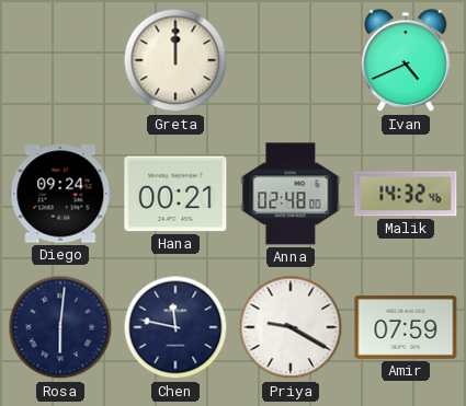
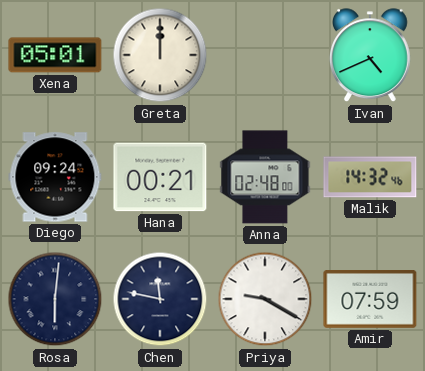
Xena: none -> 05:01 (55, 55)
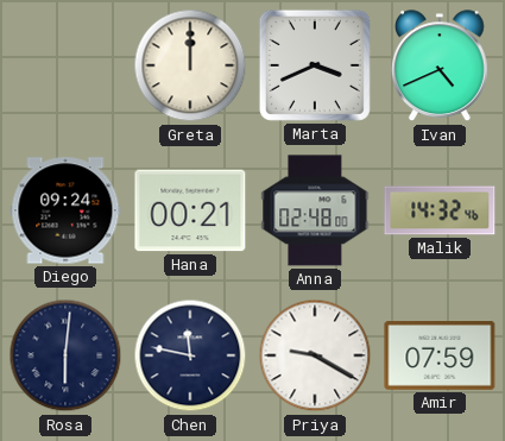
Xena: 05:01 -> none (55, 55)
Marta: none -> 3:41 (315, 65)
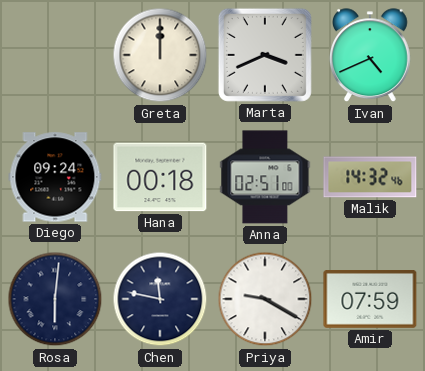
Hana: 00:21 -> 00:18 (160, 177)
Anna: 02:48 -> 02:51 (265, 177)
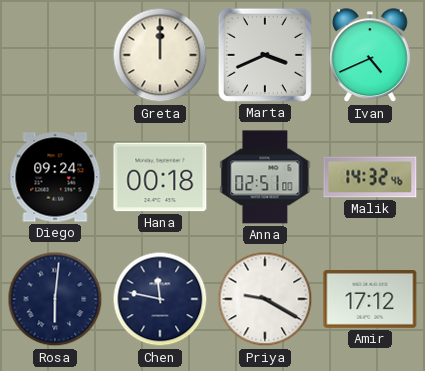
Amir: 07:59 -> 17:12 (370, 300)
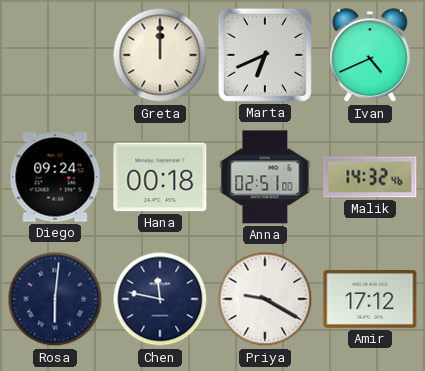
Marta: 3:41 -> 6:41 (265, 55)
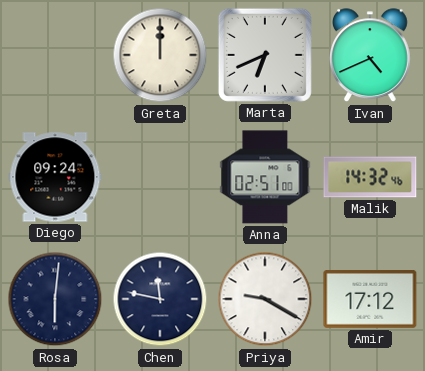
Hana: 00:18 -> none (160, 177)
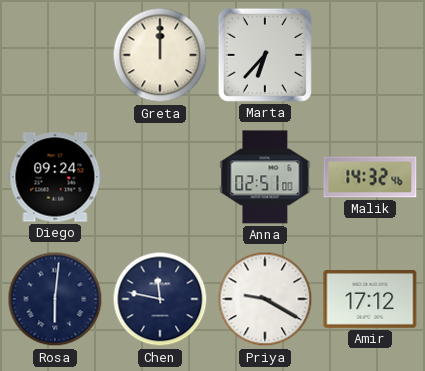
Marta: 6:41 -> 6:37 (265, 55)
Ivan: 4:41 -> none (370, 56)
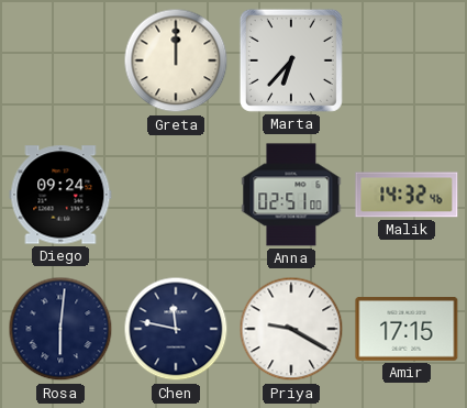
Amir: 17:12 -> 17:15 (407, 330)
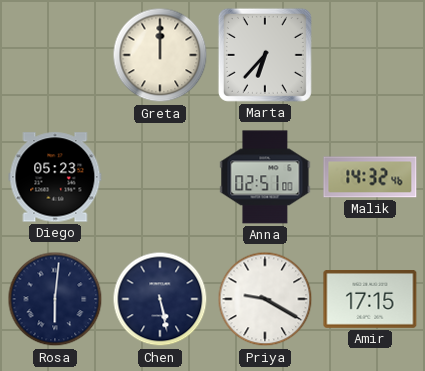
Diego: 09:24 -> 05:23 (55, 177)
Chen: 11:47 -> 5:28 (160, 299)
